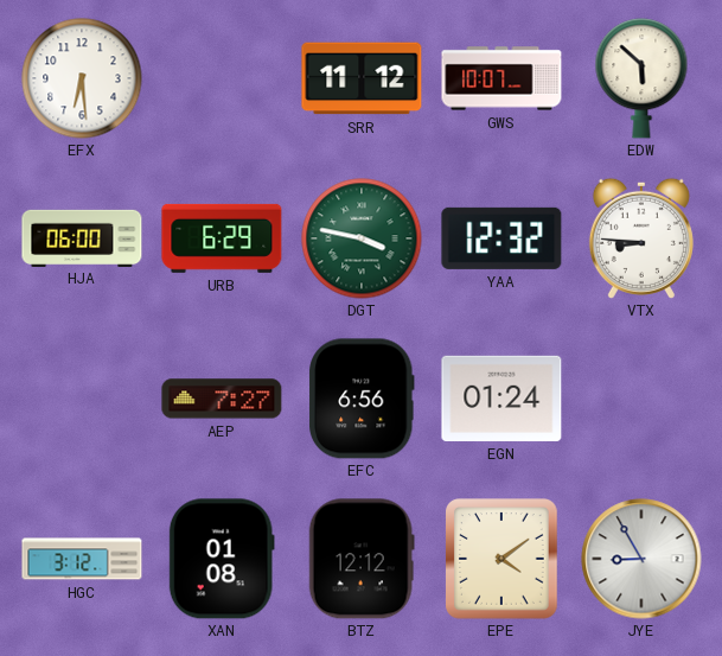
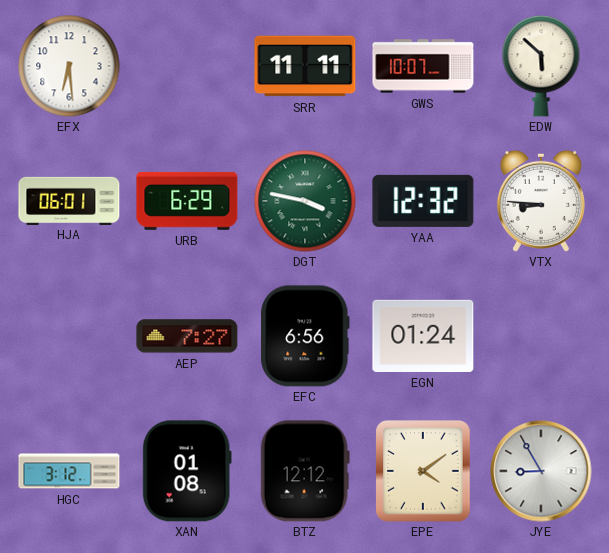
SRR: 11:12 -> 11:11 (305, 66)
HJA: 06:00 -> 06:01 (69, 200)
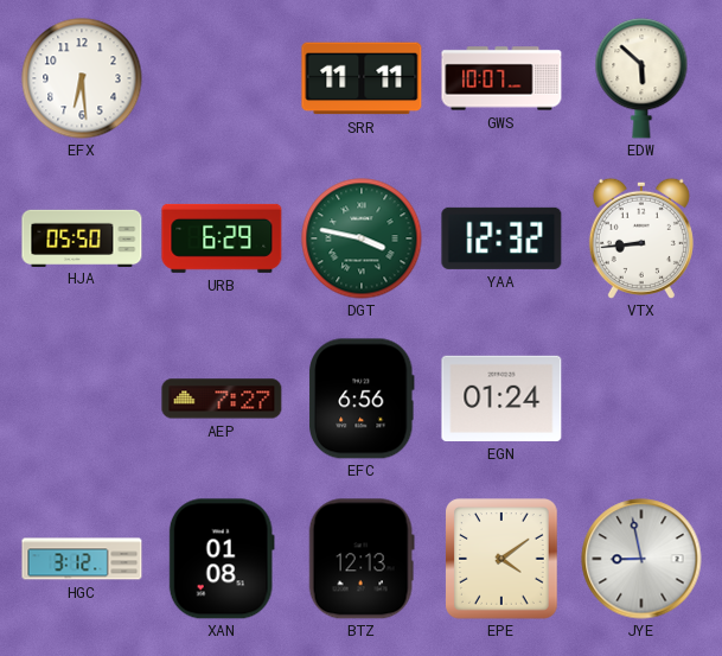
HJA: 06:01 -> 05:50 (82, 237)
VTX: 8:46 -> 8:44 (641, 238)
BTZ: 12:12 -> 12:13 (362, 559)
JYE: 8:55 -> 8:58 (641, 559)
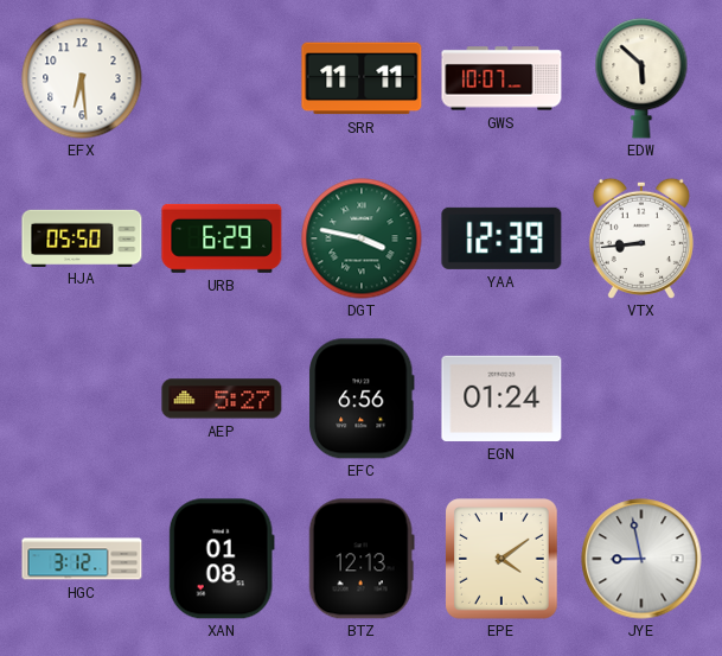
YAA: 12:32 -> 12:39 (501, 238)
AEP: 7:27 -> 5:27 (222, 399)
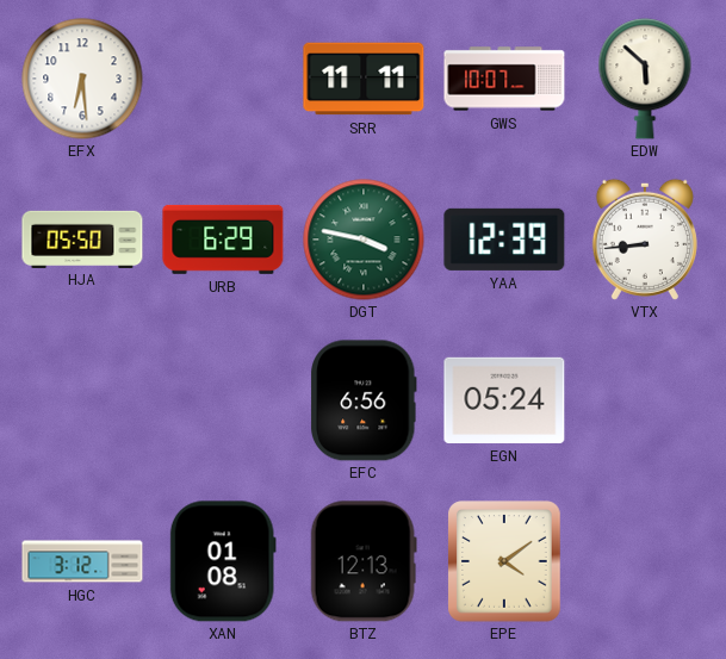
AEP: 5:27 -> none (222, 399)
EGN: 01:24 -> 05:24 (504, 400)
JYE: 8:58 -> none (641, 559)
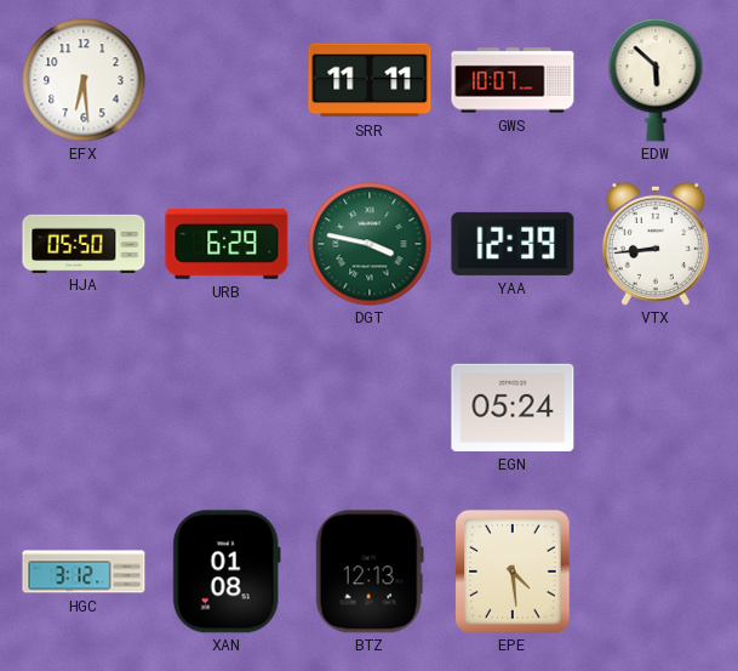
EFC: 6:56 -> none (365, 400)
EPE: 4:09 -> 4:29 (513, 572)
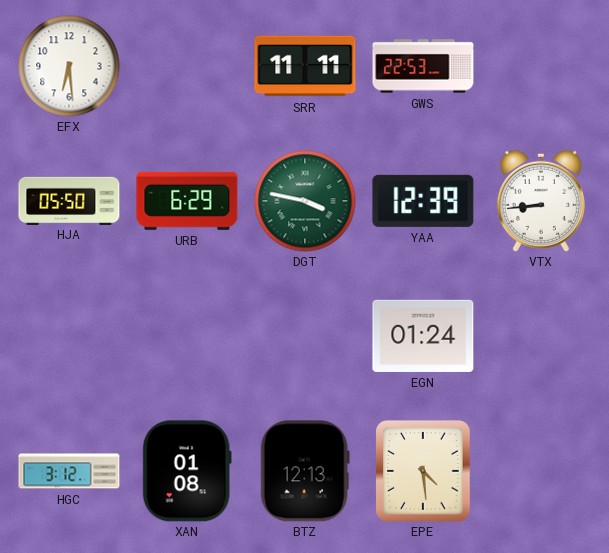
GWS: 10:07 -> 22:53 (423, 66)
EDW: 5:52 -> none (656, 80)
EGN: 05:24 -> 01:24 (423, 336)
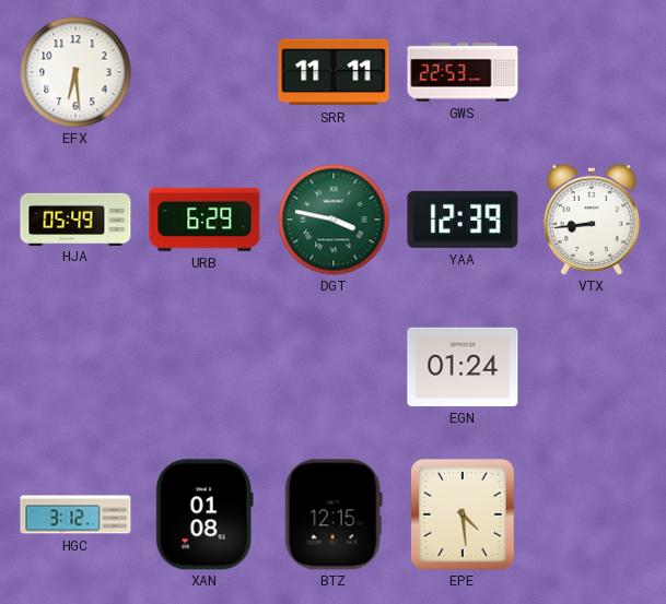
HJA: 05:50 -> 05:49 (75, 218)
BTZ: 12:13 -> 12:15 (334, 514)
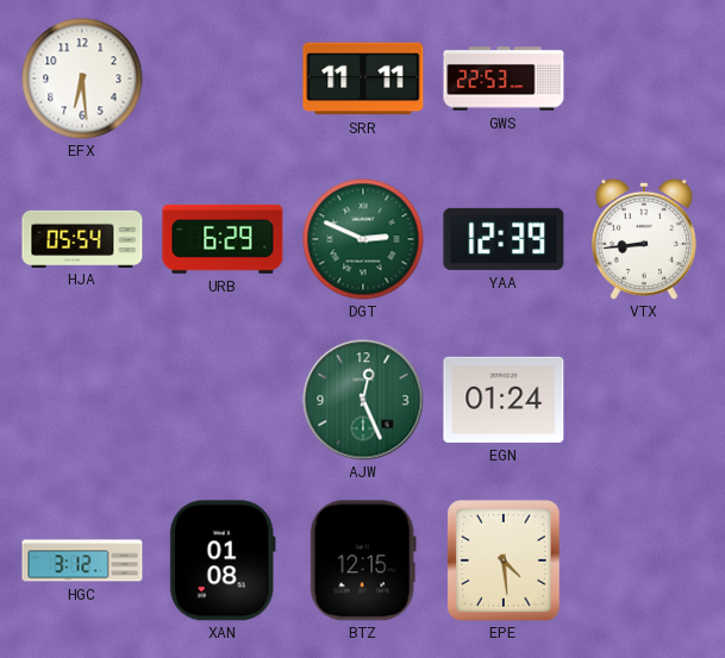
HJA: 05:49 -> 05:54 (82, 238)
DGT: 3:47 -> 2:49 (363, 239)
AJW: none -> 12:26 (363, 400)
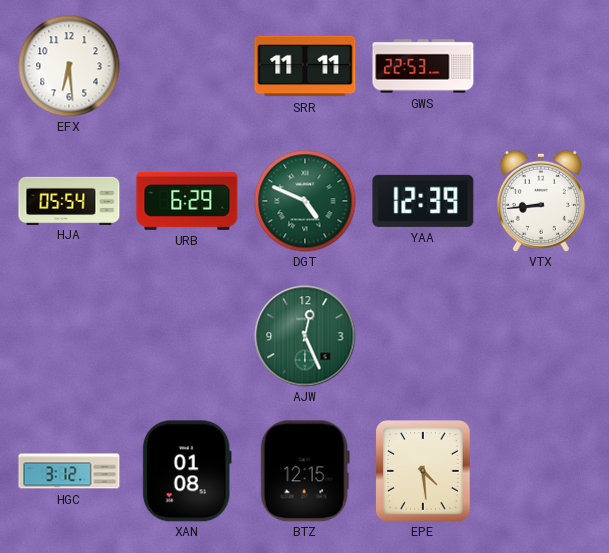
DGT: 2:49 -> 4:49 (305, 201)
EGN: 01:24 -> none (504, 400)
